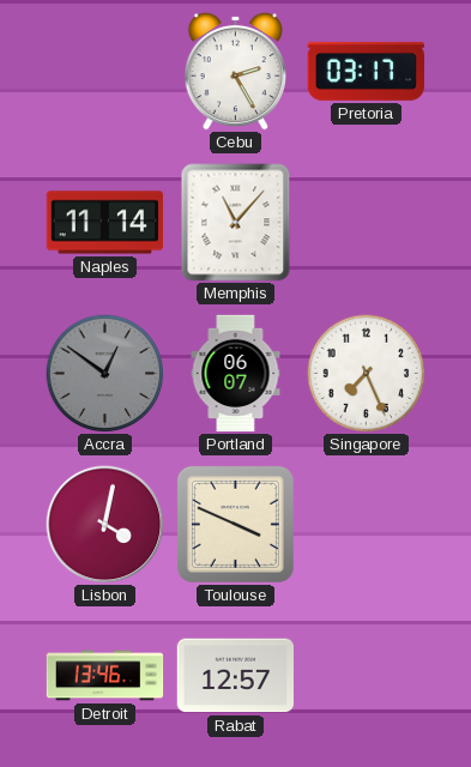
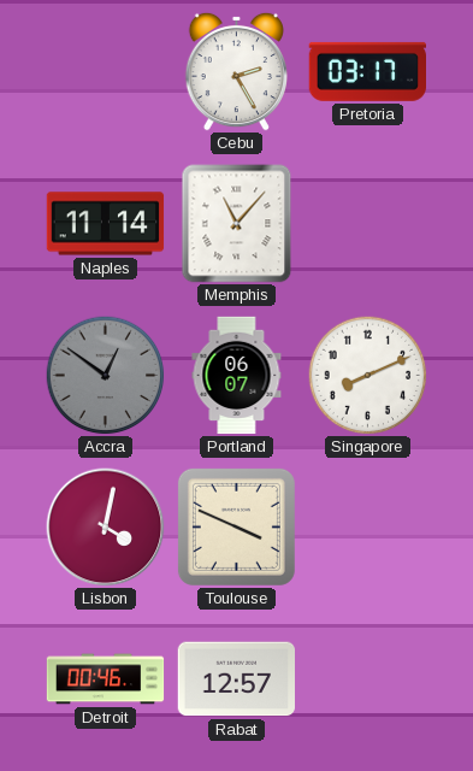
Singapore: 7:26 -> 8:11 (368, 376)
Detroit: 13:46 -> 00:46 (106, 679)
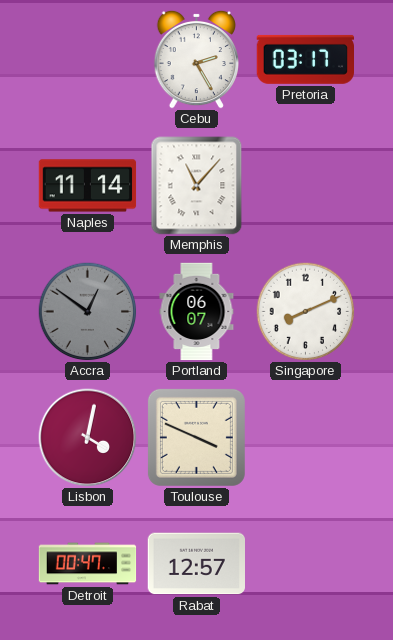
Detroit: 00:46 -> 00:47 (88, 564)
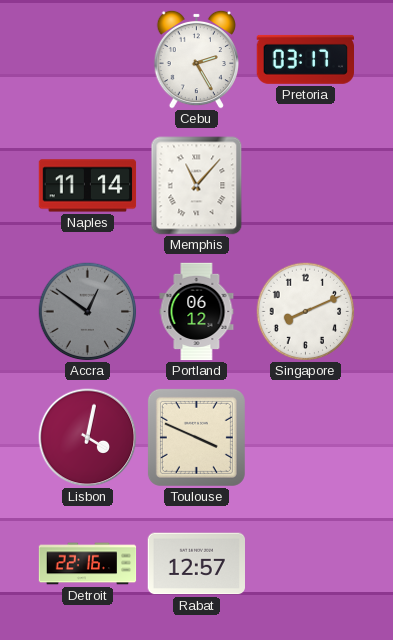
Portland: 06:07 -> 06:12 (197, 312)
Detroit: 00:47 -> 22:16 (88, 564)
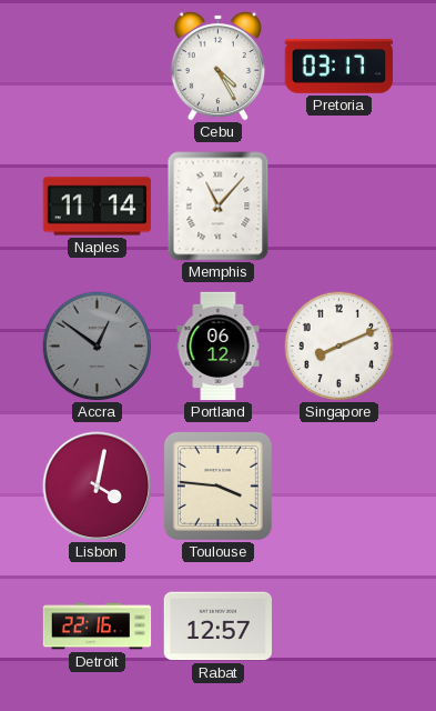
Cebu: 2:25 -> 4:25 (217, 66)
Toulouse: 3:49 -> 3:46 (217, 485)
